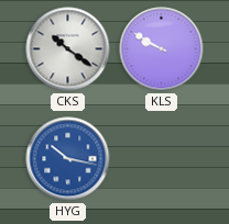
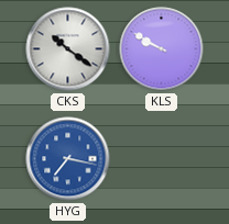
HYG: 10:17 -> 7:17 (68, 159)
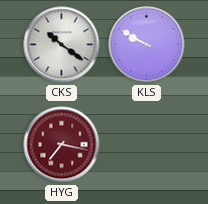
HYG dial: blue -> burgundy (62, 145)
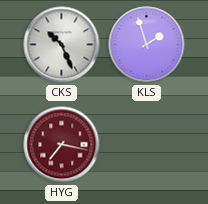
CKS: 10:21 -> 10:26 (62, 45)
KLS: 9:50 -> 1:57 (147, 45)
